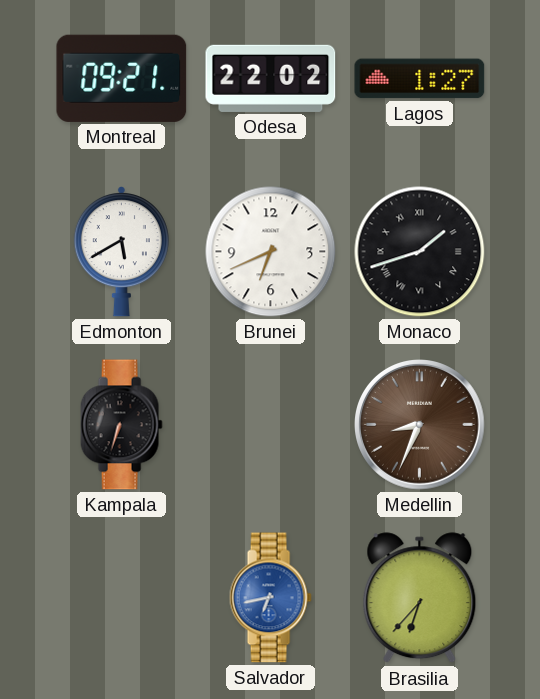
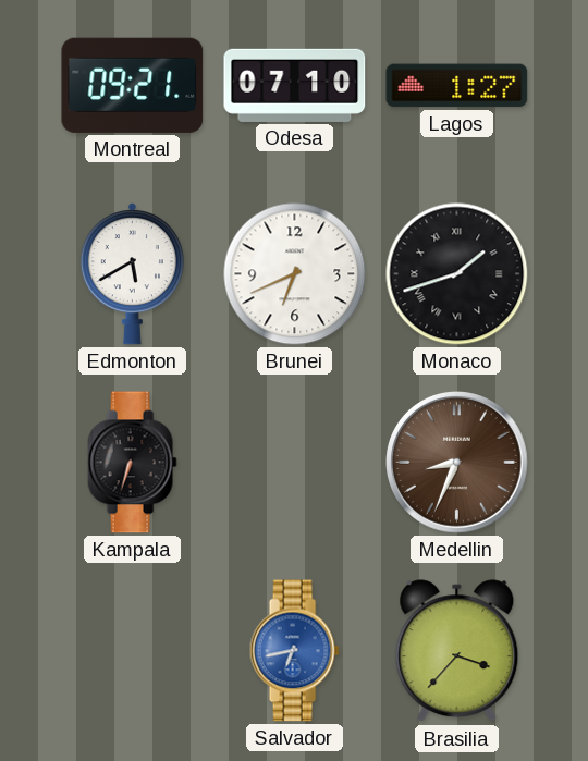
Odesa: 22:02 -> 07:10 (295, 85)
Brasilia: 6:37 -> 3:37 (457, 651)
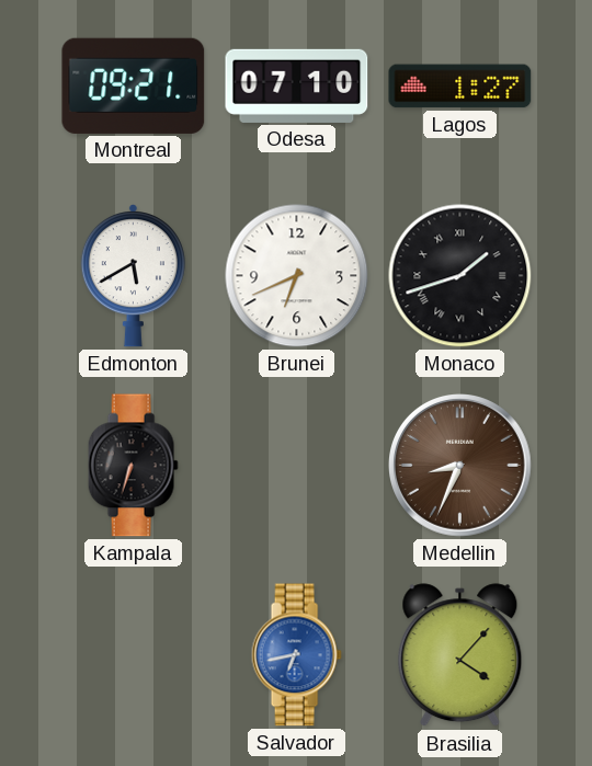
Brasilia: 3:37 -> 4:07 (460, 655)
